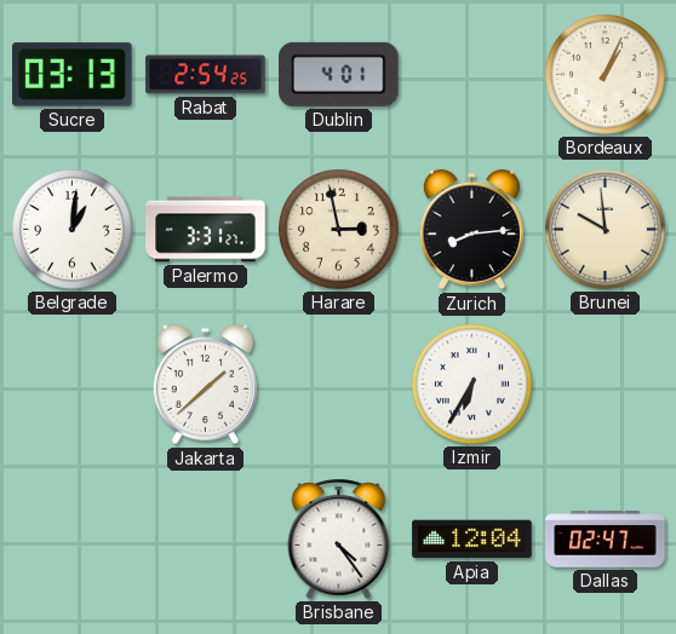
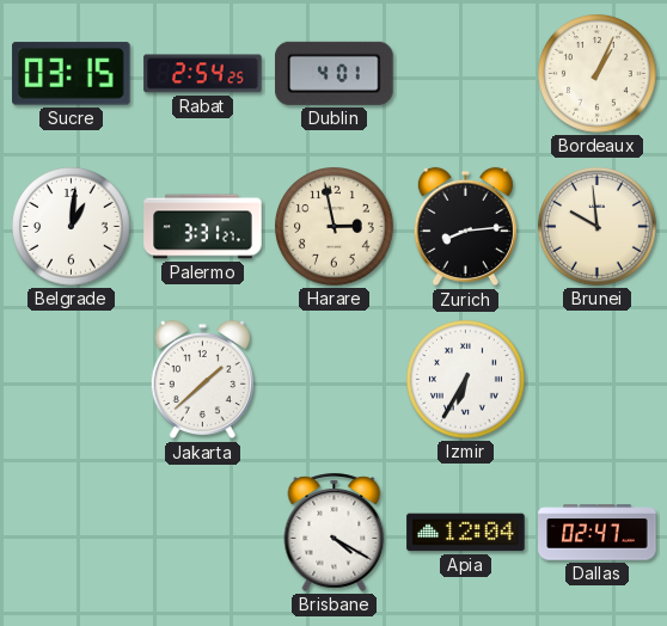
Sucre: 03:13 -> 03:15 (72, 74)
Brisbane: 4:24 -> 4:20 (335, 532)
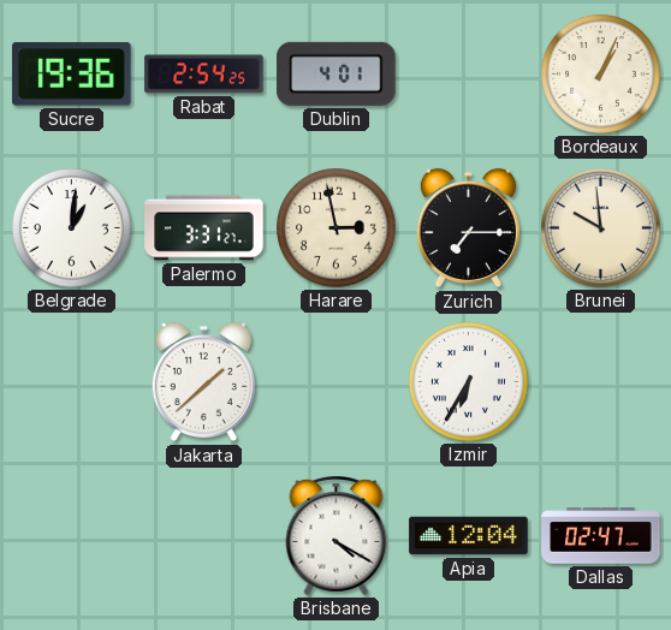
Sucre: 03:15 -> 19:36 (72, 75)
Zurich: 8:14 -> 7:15 (468, 228)
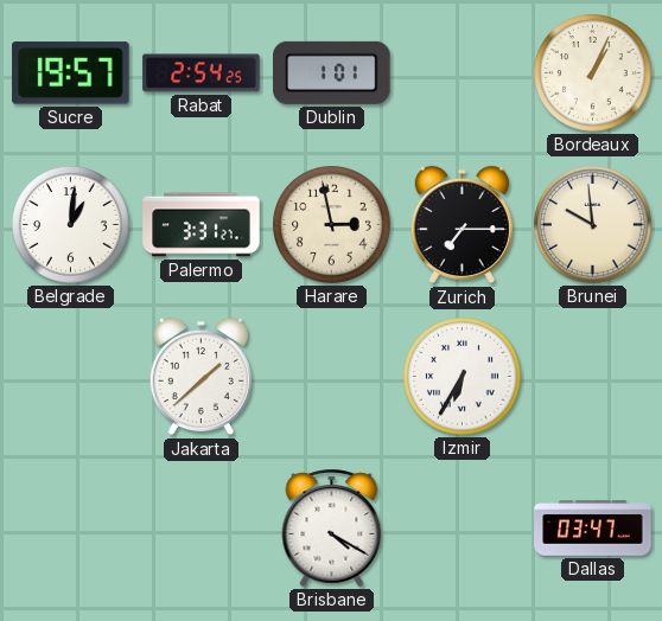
Sucre: 19:36 -> 19:57 (71, 73)
Dublin: 4:01 -> 1:01 (332, 72)
Apia: 12:04 -> none (469, 536)
Dallas: 02:47 -> 03:47 (593, 529)
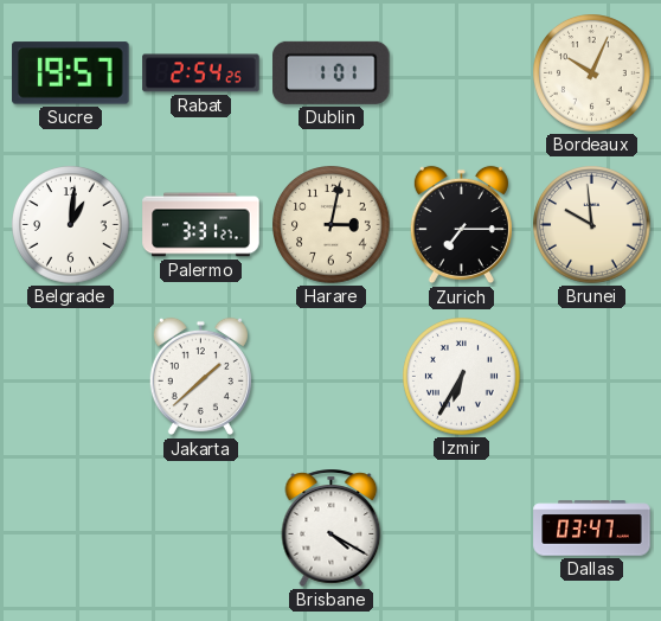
Bordeaux: 1:04 -> 10:04 (592, 73)
Harare: 2:58 -> 3:02 (332, 225)
